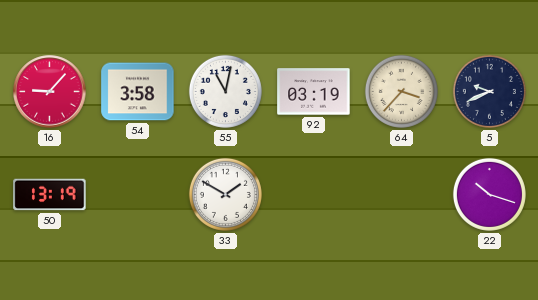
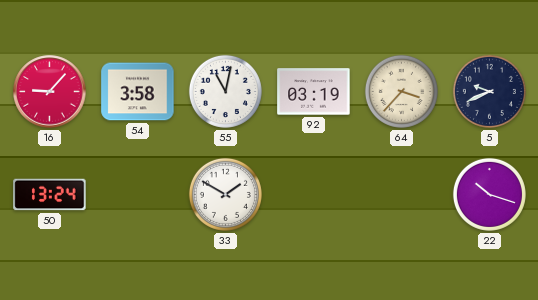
50: 13:19 -> 13:24 (50, 195)
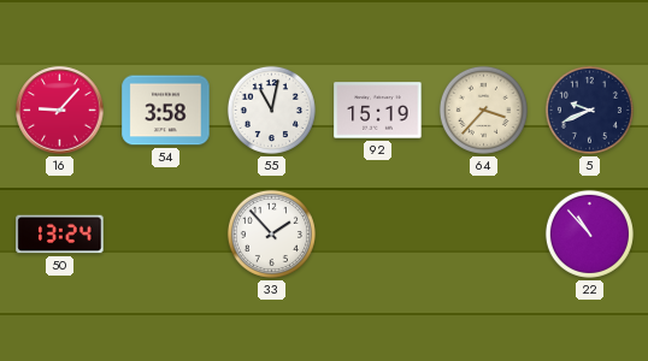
92: 03:19 -> 15:19 (378, 111)
33: 1:50 -> 1:53 (271, 233)
22: 10:18 -> 10:53 (589, 233)
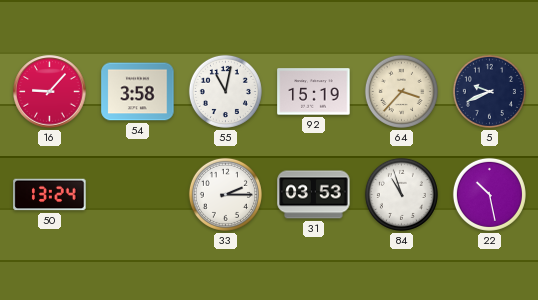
33: 1:53 -> 2:15 (225, 194)
31: none -> 03:53 (314, 195)
84: none -> 10:57 (401, 194)
22: 10:53 -> 10:28 (489, 194)
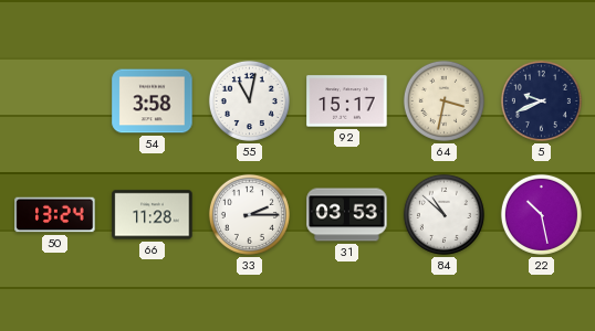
16: 9:07 -> none (50, 92)
92: 15:19 -> 15:17 (347, 102)
64: 3:37 -> 3:32 (443, 100)
66: none -> 11:28 (153, 215)
84: 10:57 -> 10:52 (443, 214)
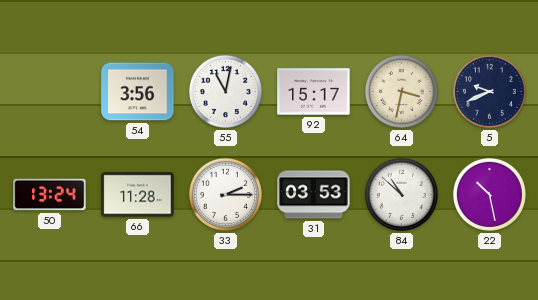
54: 3:58 -> 3:56 (138, 92)
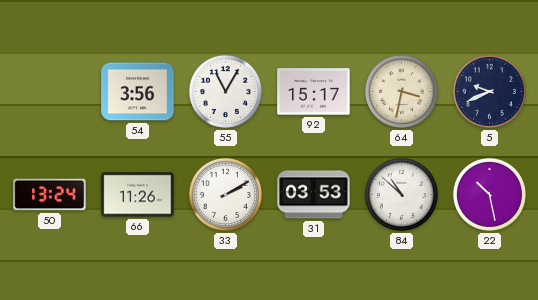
55: 11:02 -> 11:05 (225, 91)
66: 11:28 -> 11:26 (138, 195)
33: 2:15 -> 2:10 (225, 194)
